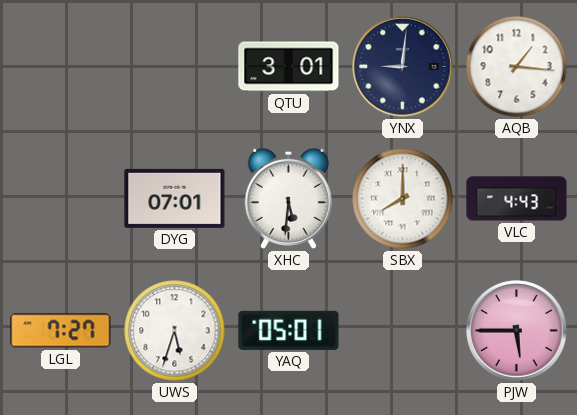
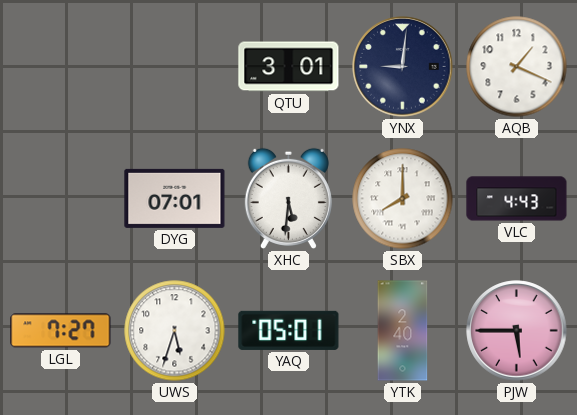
AQB: 1:16 -> 1:19 (517, 67)
YTK: none -> 2:40 (403, 331)
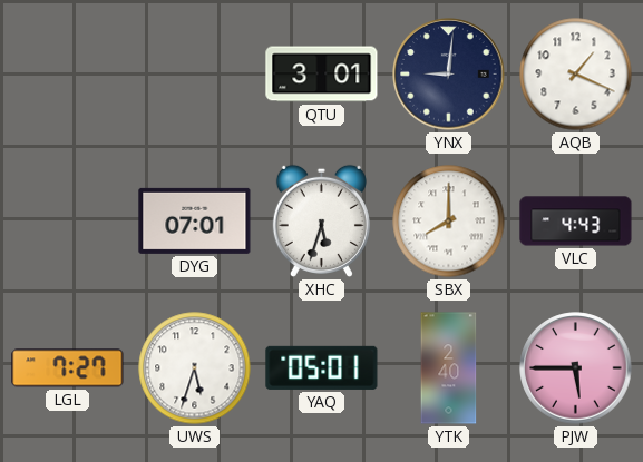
XHC: 5:31 -> 5:33 (321, 220)
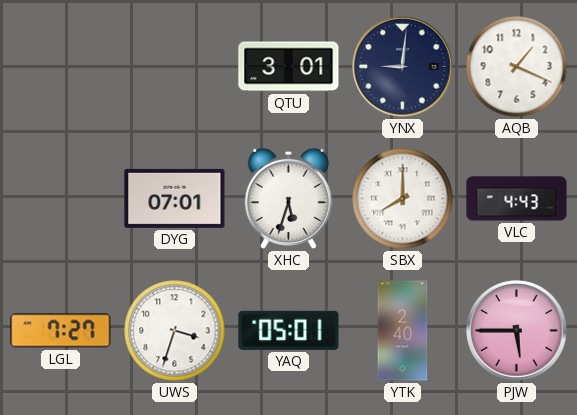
UWS: 5:33 -> 3:33 (175, 331)
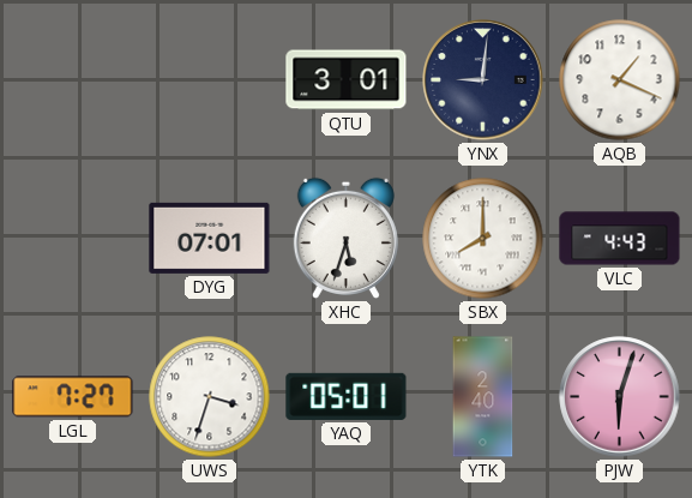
PJW: 5:45 -> 6:03 (620, 397)
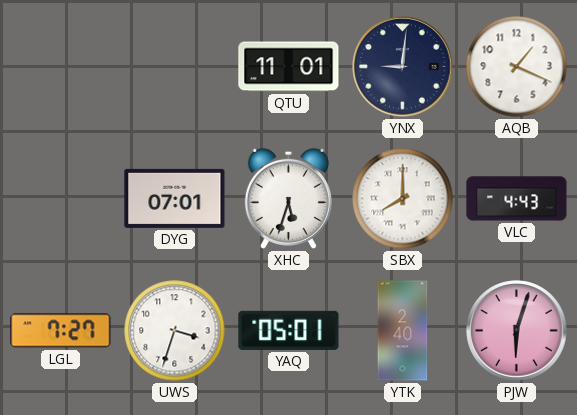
QTU: 3:01 -> 11:01 (289, 67)
